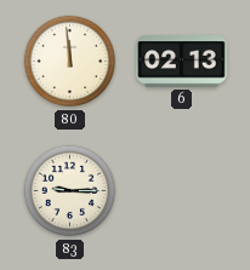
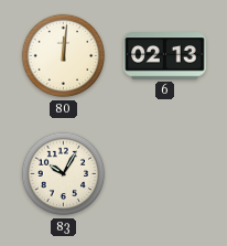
80: 11:59 -> 12:01 (64, 56)
83: 9:15 -> 10:05 (64, 174)
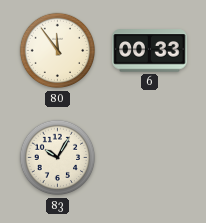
80: 12:01 -> 11:54 (58, 51)
6: 02:13 -> 00:33 (150, 51)
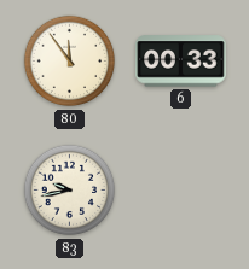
83: 10:05 -> 9:43 (70, 191)
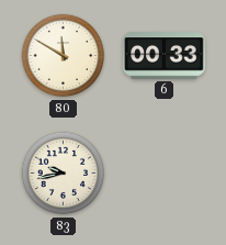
80: 11:54 -> 11:50 (64, 56)
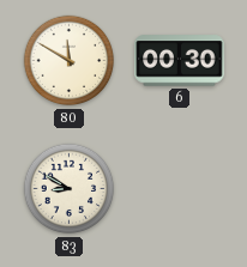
6: 00:33 -> 00:30 (180, 61)
83: 9:43 -> 8:50 (70, 189)
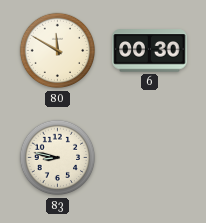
83: 8:50 -> 8:47 (58, 158)
